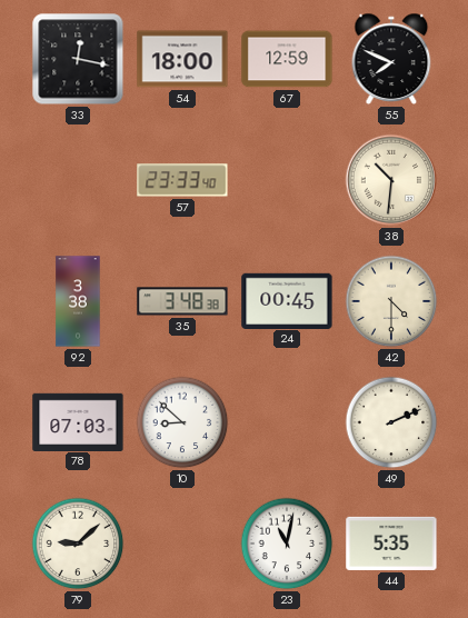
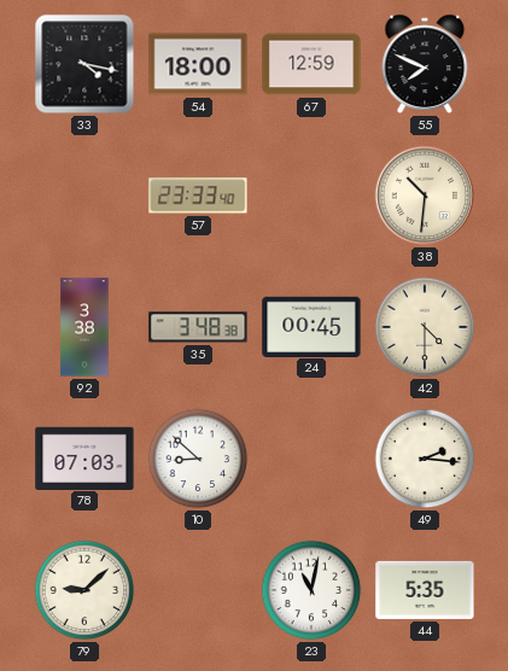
33: 12:17 -> 4:17 (84, 64)
49: 2:11 -> 2:16 (425, 459)
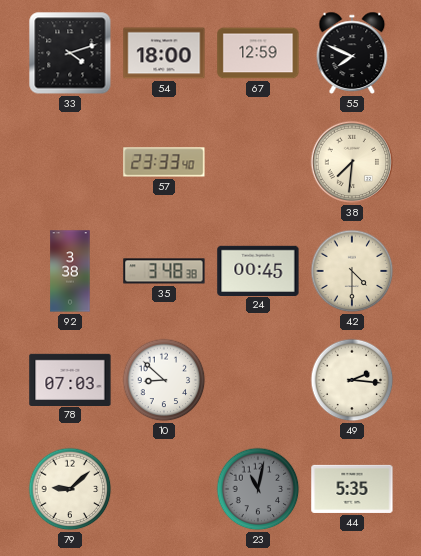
33: 4:17 -> 4:12 (70, 53)
38: 10:31 -> 7:31 (352, 162)
23 dial: white -> grey (258, 489)
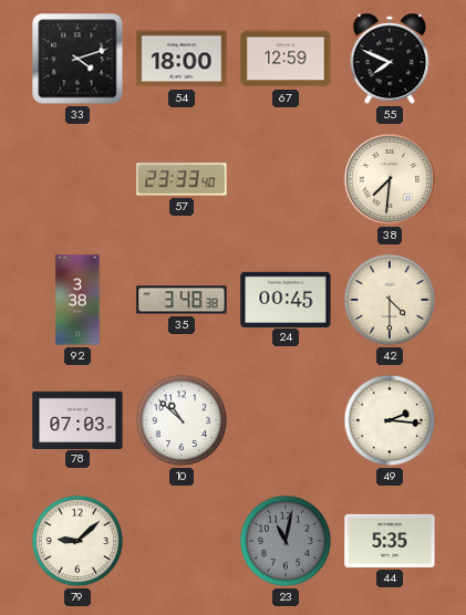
10: 8:52 -> 10:52 (182, 420)
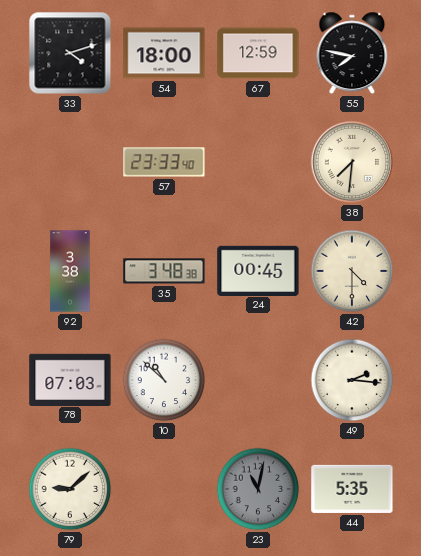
55: 7:49 -> 7:47 (352, 53)
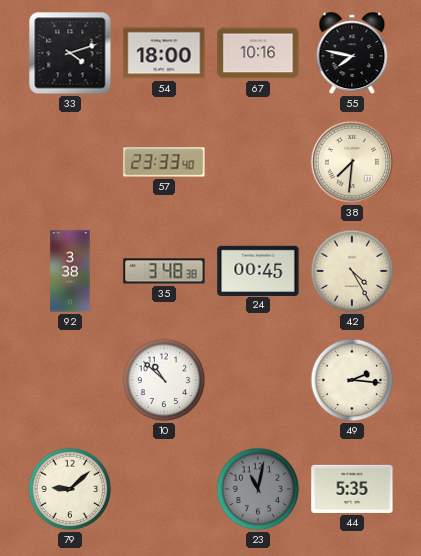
67: 12:59 -> 10:16 (258, 53)
42: 4:30 -> 4:25 (352, 271)
78: 07:03 -> none (70, 379)
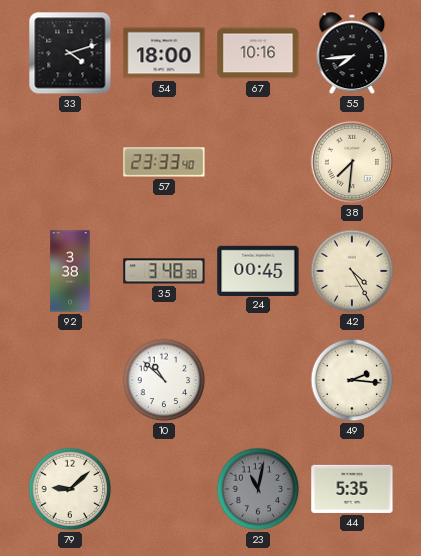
55: 7:47 -> 7:44 (352, 53)
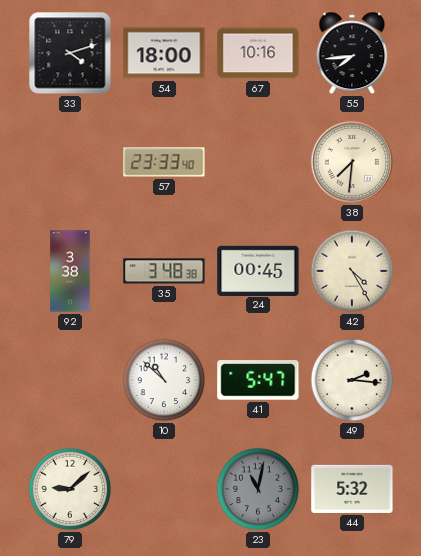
41: none -> 5:47 (258, 380)
44: 5:35 -> 5:32 (352, 489)
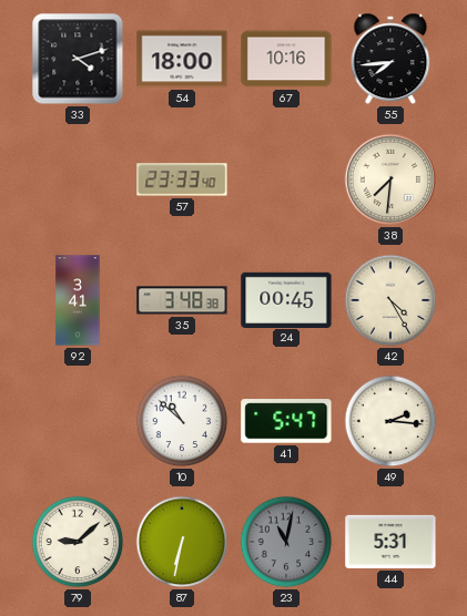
92: 3:38 -> 3:41 (78, 300)
87: none -> 6:32 (182, 542)
44: 5:32 -> 5:31 (390, 542)
